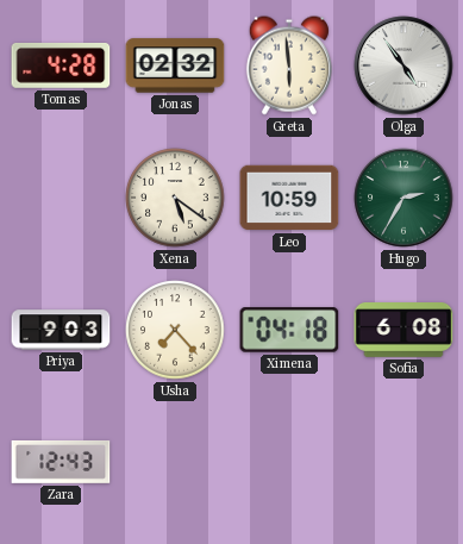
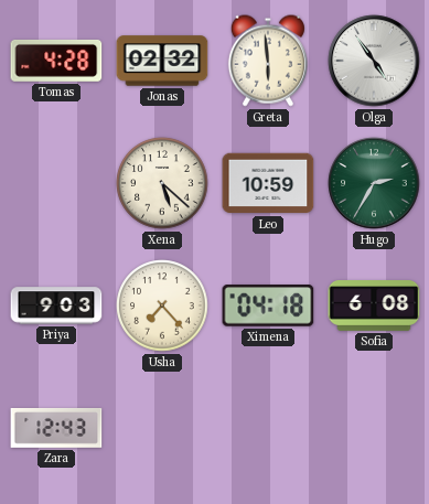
Xena: 5:21 -> 5:22 (162, 183)
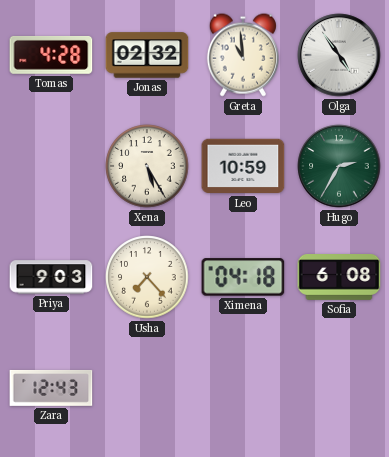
Greta: 5:59 -> 10:59 (243, 55)
Xena: 5:22 -> 5:25 (147, 166)
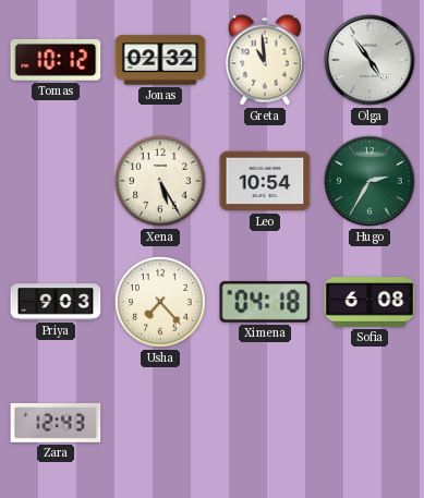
Tomas: 4:28 -> 10:12 (56, 60)
Leo: 10:59 -> 10:54 (265, 181)
